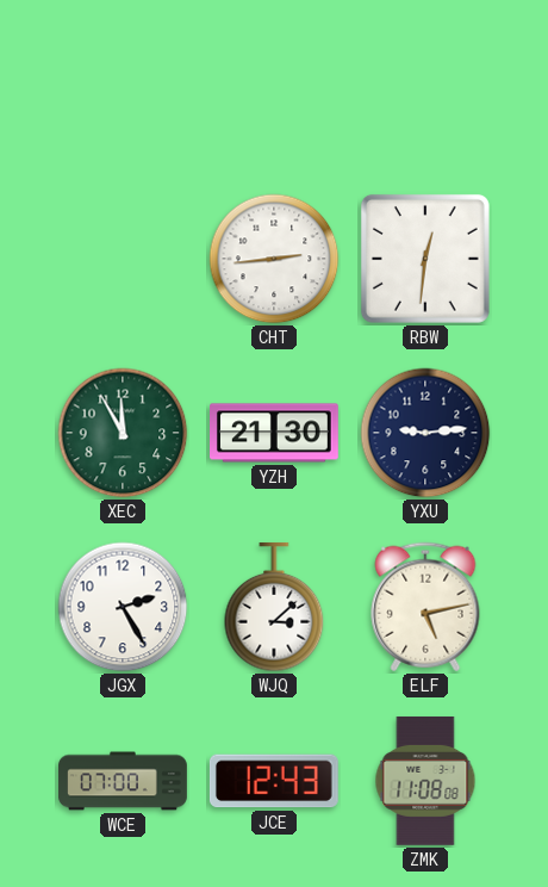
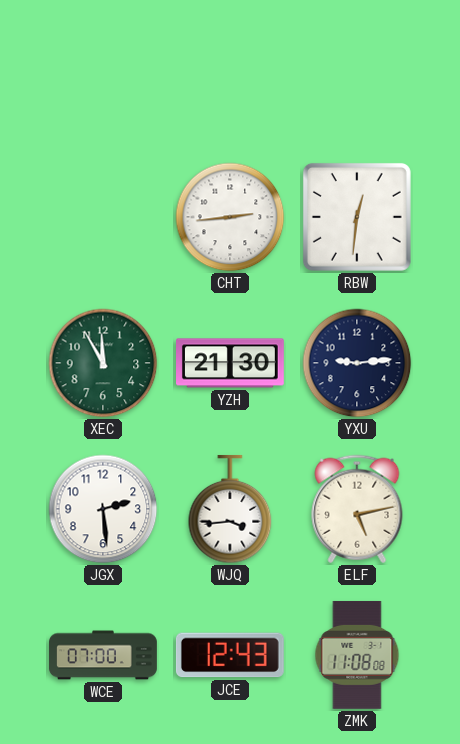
JGX: 2:25 -> 2:29 (103, 509)
WJQ: 3:08 -> 3:44 (230, 509)
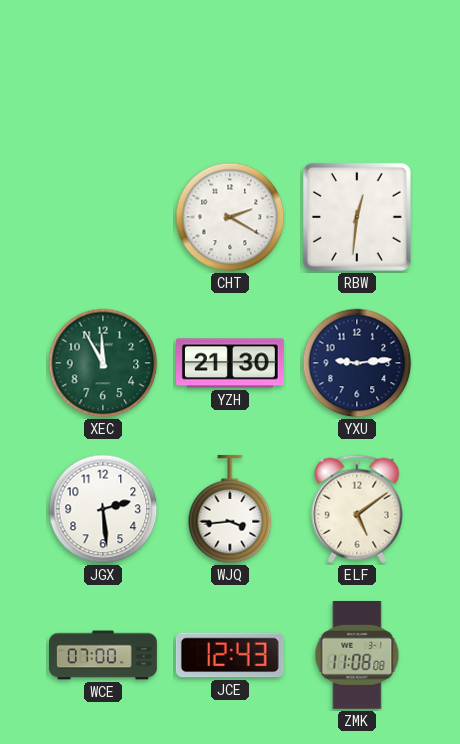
CHT: 2:44 -> 2:20 (230, 217)
ELF: 5:13 -> 5:09 (357, 509)
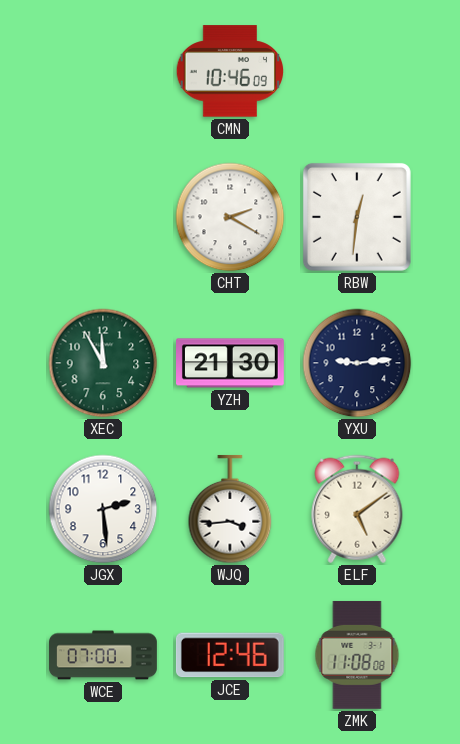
CMN: none -> 10:46 (230, 71)
JCE: 12:43 -> 12:46 (230, 655)
